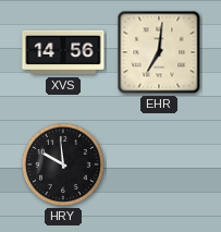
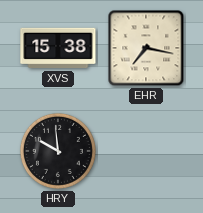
XVS: 14:56 -> 15:38 (58, 48)
EHR: 7:01 -> 7:17 (146, 48)
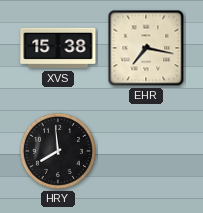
HRY: 9:59 -> 7:59 (58, 151)
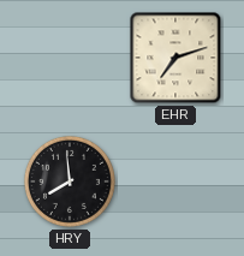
XVS: 15:38 -> none (58, 48)
EHR: 7:17 -> 7:12 (175, 58)
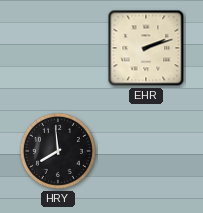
EHR: 7:12 -> 2:12 (146, 48)
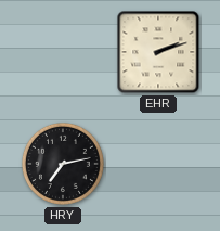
HRY: 7:59 -> 7:13 (63, 164)
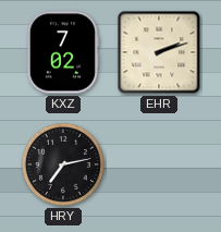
KXZ: none -> 7:02 (62, 52)
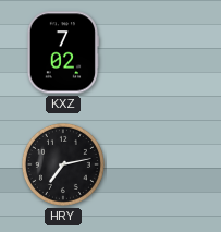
EHR: 2:12 -> none (159, 52)
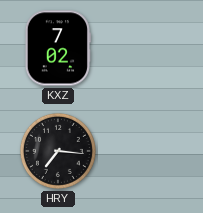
HRY: 7:13 -> 7:16 (58, 151)
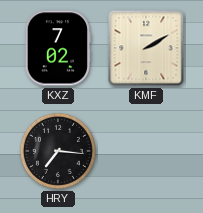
KMF: none -> 2:10 (146, 48)
